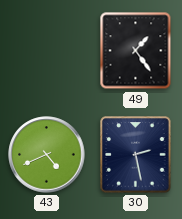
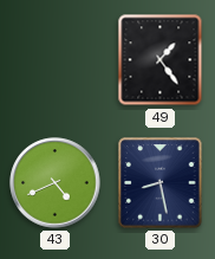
30: 2:28 -> 8:28 (161, 183)
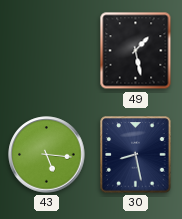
49: 1:24 -> 1:28 (136, 51)
43: 4:41 -> 5:16 (47, 155)
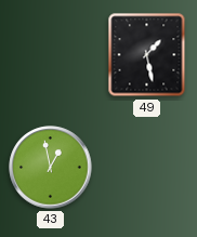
43: 5:16 -> 12:58 (51, 168)
30: 8:28 -> none (136, 155)
